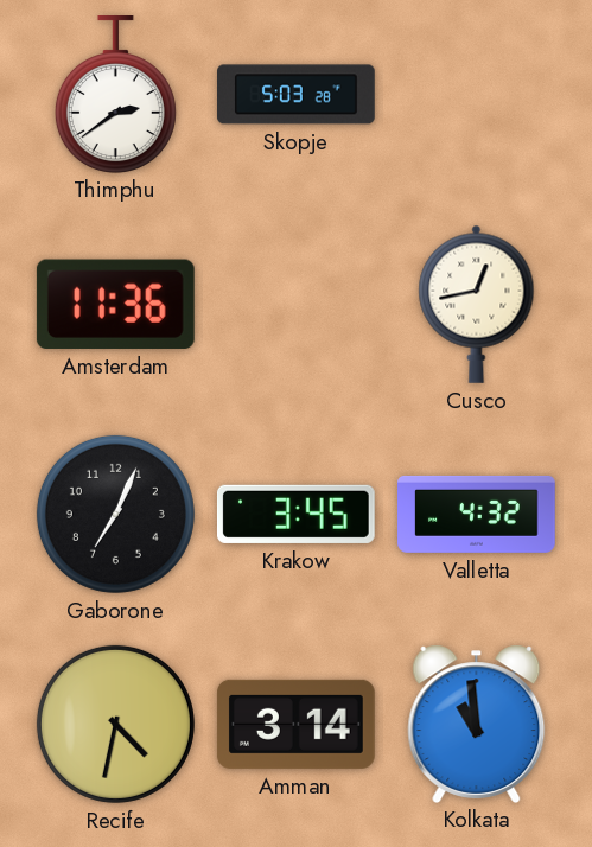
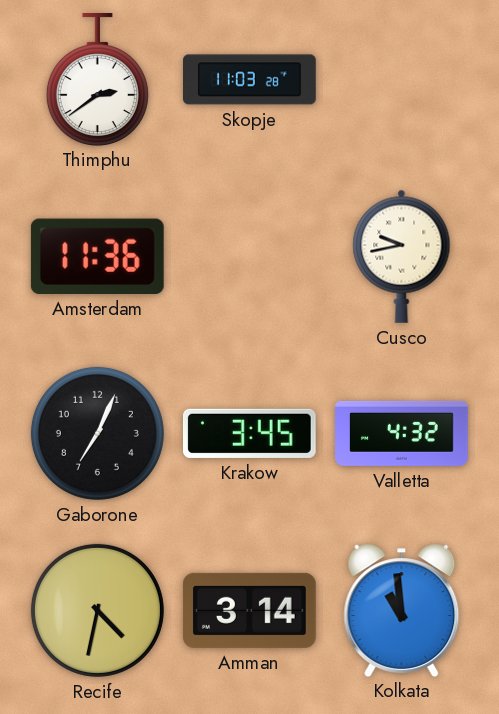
Skopje: 5:03 -> 11:03 (250, 80)
Cusco: 12:43 -> 9:43 (402, 256)
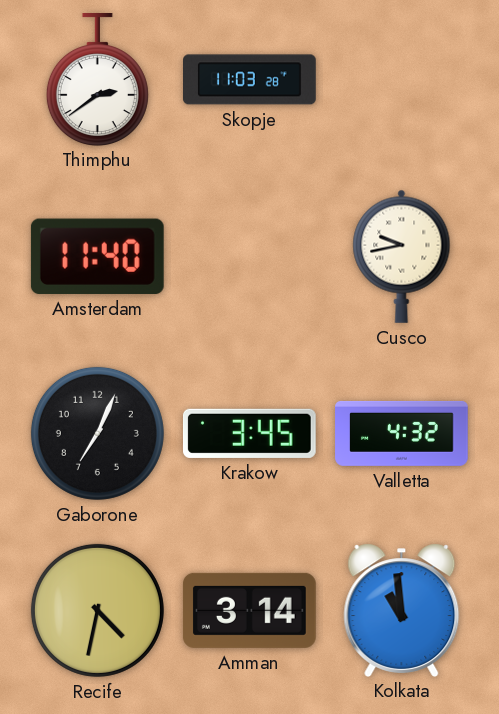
Amsterdam: 11:36 -> 11:40 (97, 256)
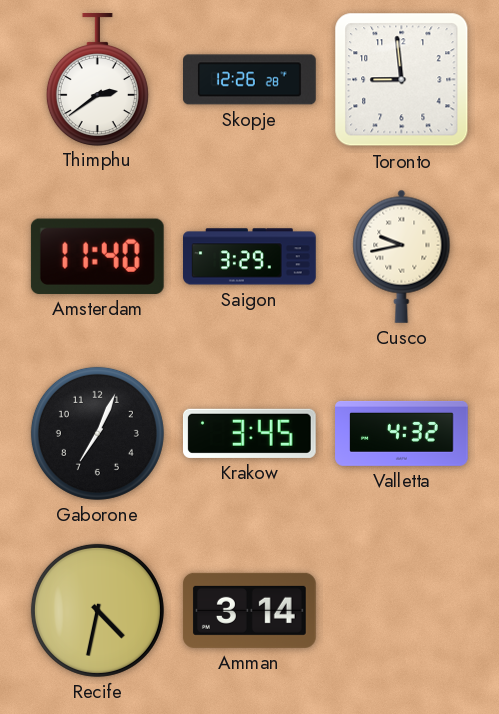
Skopje: 11:03 -> 12:26 (250, 80)
Toronto: none -> 8:59 (402, 80)
Saigon: none -> 3:29 (250, 257)
Kolkata: 10:59 -> none (402, 610)
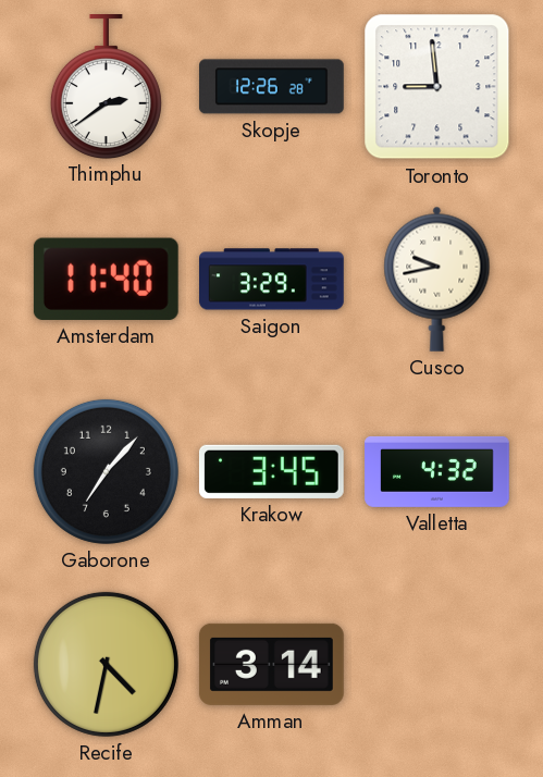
Gaborone: 7:04 -> 7:07 (106, 471)
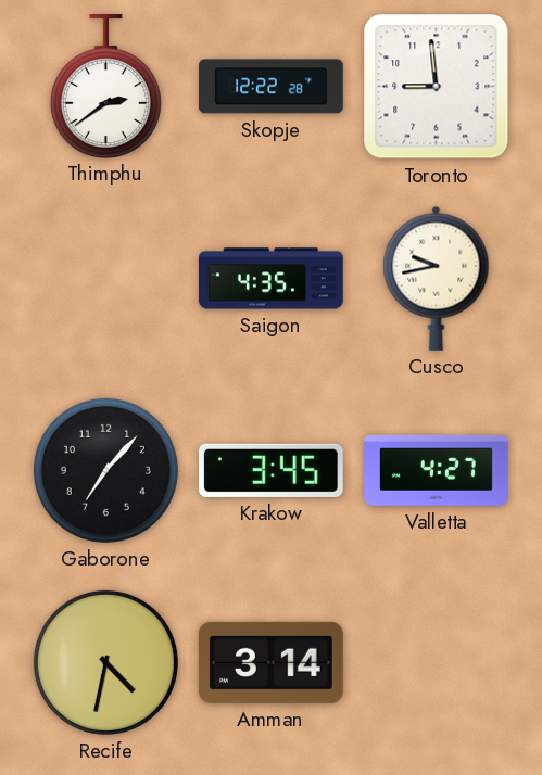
Skopje: 12:26 -> 12:22 (272, 87)
Amsterdam: 11:40 -> none (106, 279)
Saigon: 3:29 -> 4:35 (272, 279)
Valletta: 4:32 -> 4:27 (437, 470)
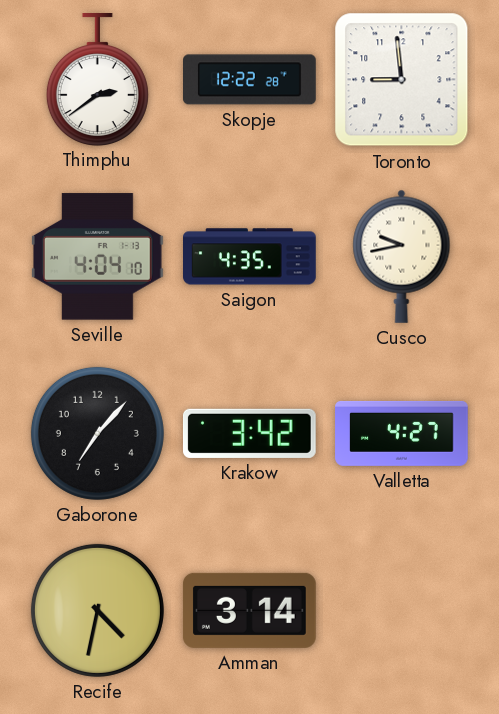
Seville: none -> 4:04 (97, 257)
Krakow: 3:45 -> 3:42 (249, 433)
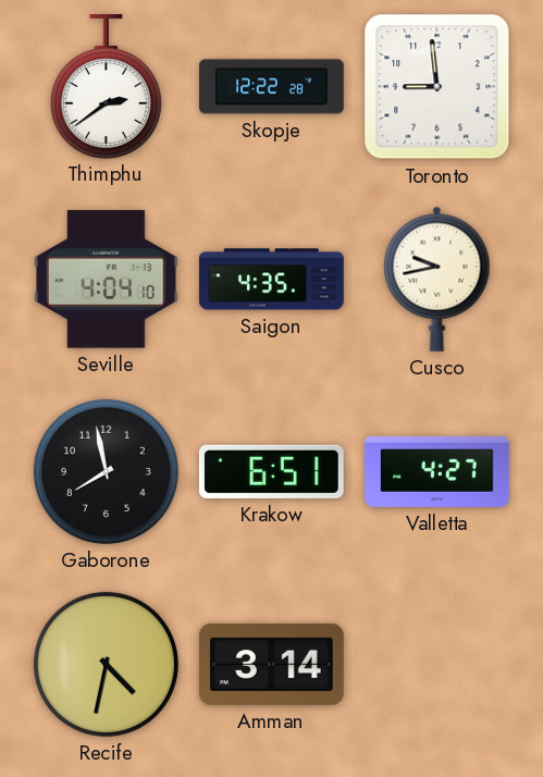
Gaborone: 7:07 -> 7:58 (106, 471)
Krakow: 3:42 -> 6:51 (271, 471)
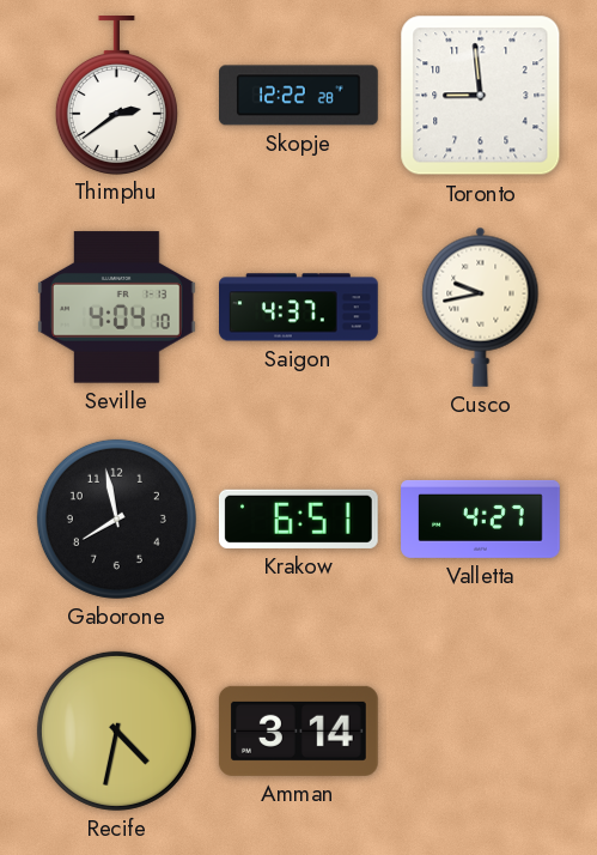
Saigon: 4:35 -> 4:37 (299, 308)
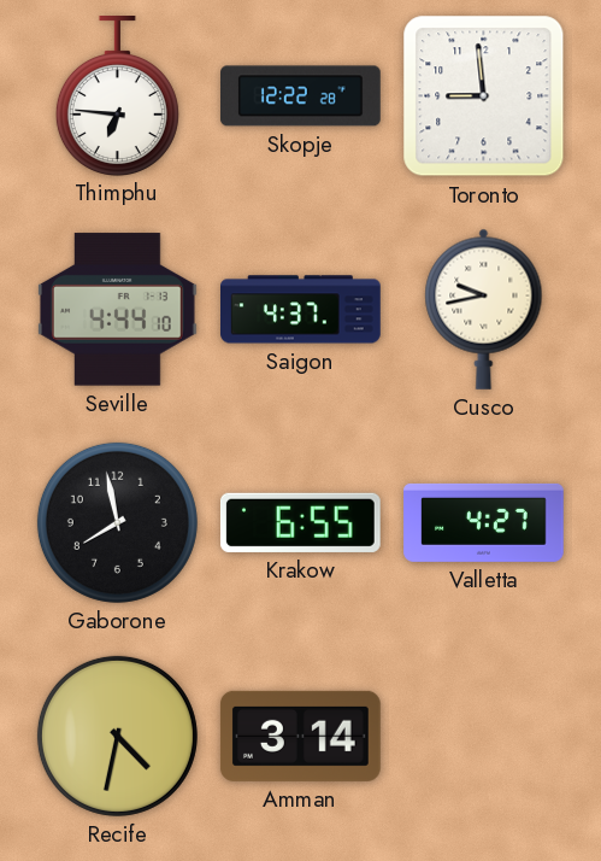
Thimphu: 2:39 -> 6:46 (117, 96)
Seville: 4:04 -> 4:44 (117, 310)
Krakow: 6:51 -> 6:55 (300, 522)
